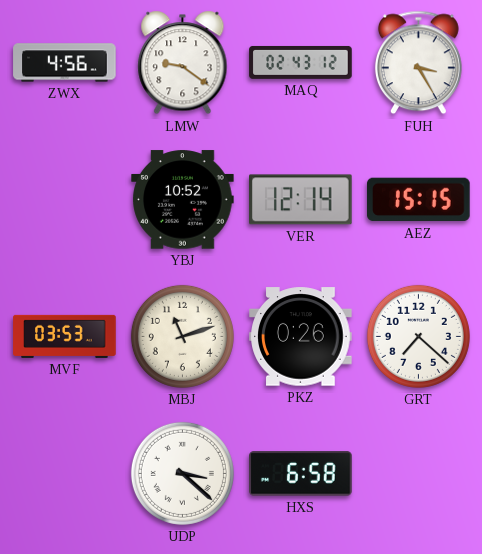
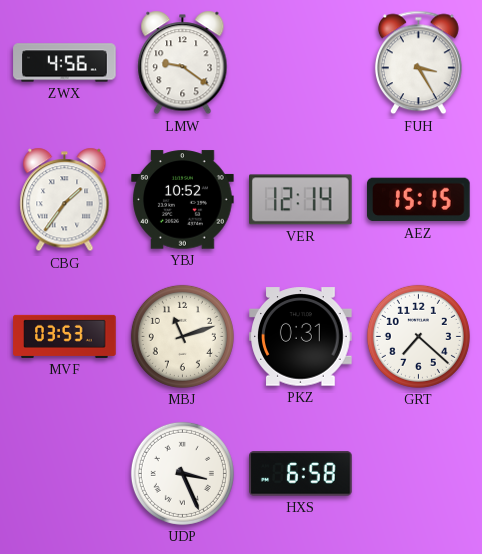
MAQ: 02:43 -> none (301, 62)
CBG: none -> 1:36 (65, 200)
PKZ: 0:26 -> 0:31 (301, 337)
UDP: 3:22 -> 3:26 (182, 473)
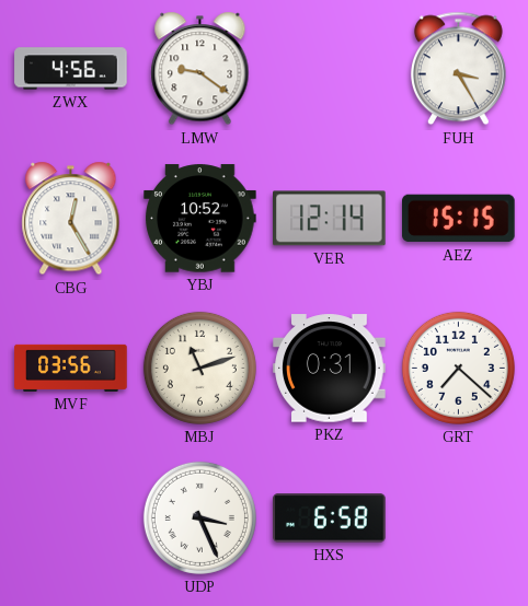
CBG: 1:36 -> 12:25 (71, 219)
MVF: 03:53 -> 03:56 (71, 368)
